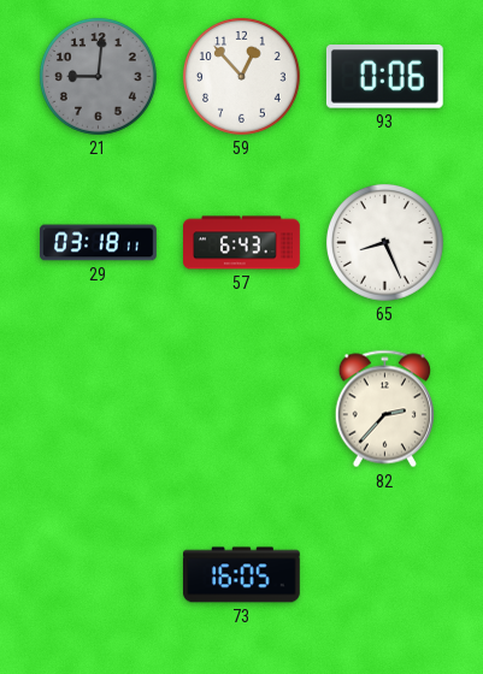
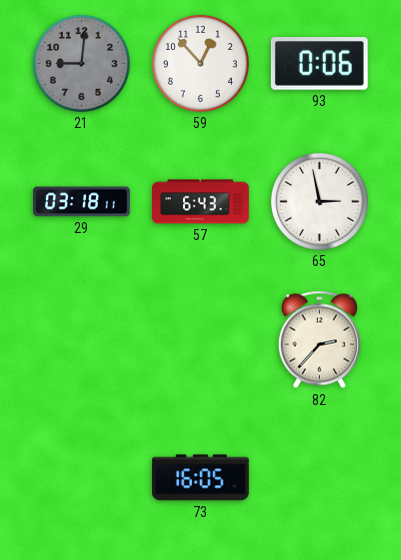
65: 8:26 -> 2:58 (319, 201)
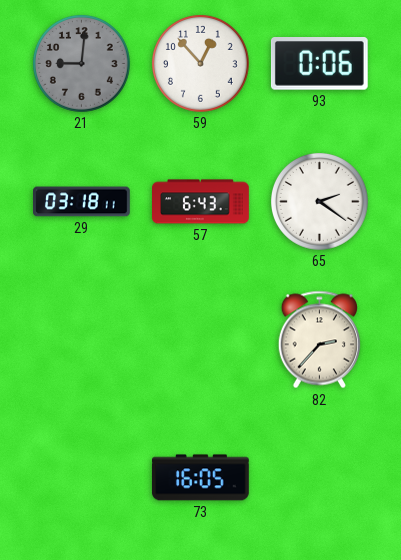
65: 2:58 -> 2:21 (319, 201)
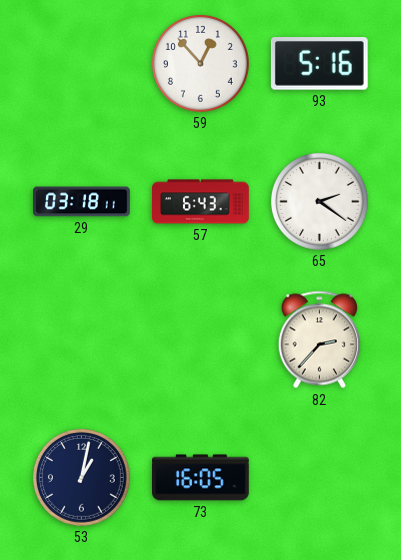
21: 9:01 -> none (81, 63)
93: 0:06 -> 5:16 (319, 64)
53: none -> 1:02 (81, 477)
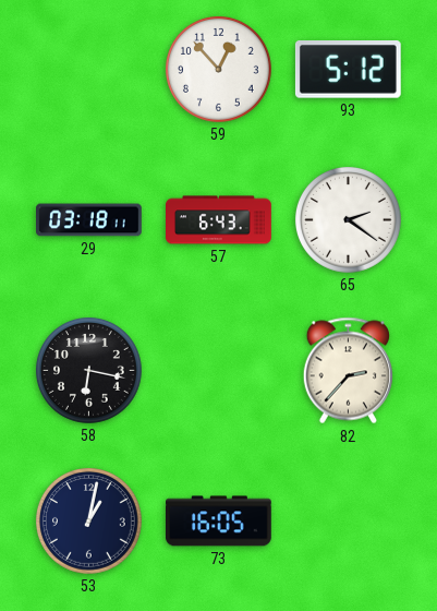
93: 5:16 -> 5:12 (348, 70)
58: none -> 6:17 (88, 370)
